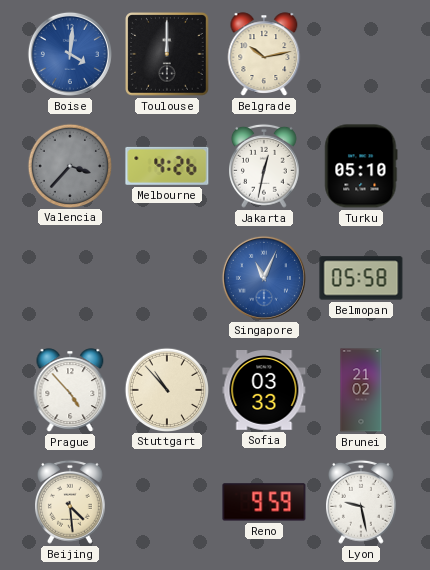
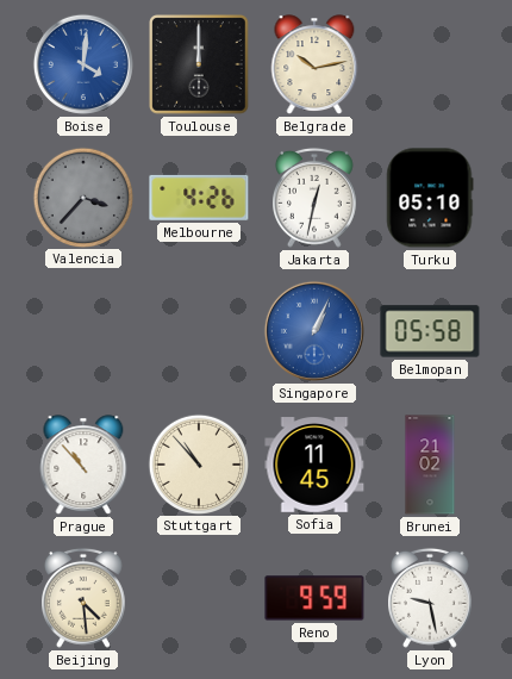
Singapore: 11:04 -> 1:04 (314, 331)
Prague: 4:53 -> 10:53 (83, 465)
Sofia: 03:33 -> 11:45 (314, 466)
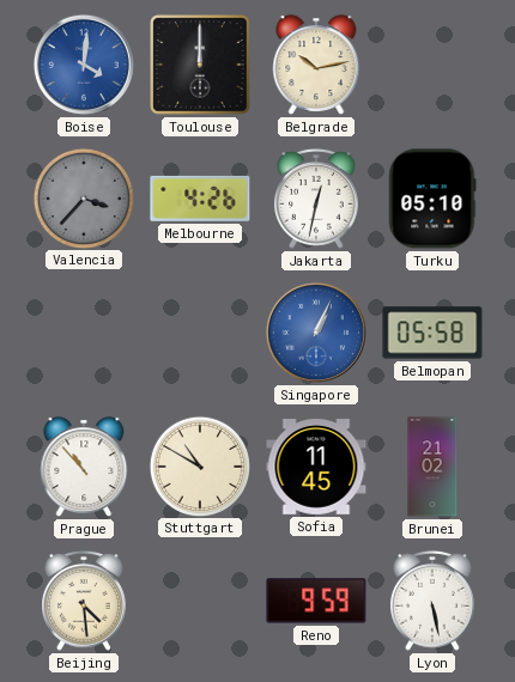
Stuttgart: 10:53 -> 10:50 (199, 465)
Lyon: 9:28 -> 5:28 (434, 601)
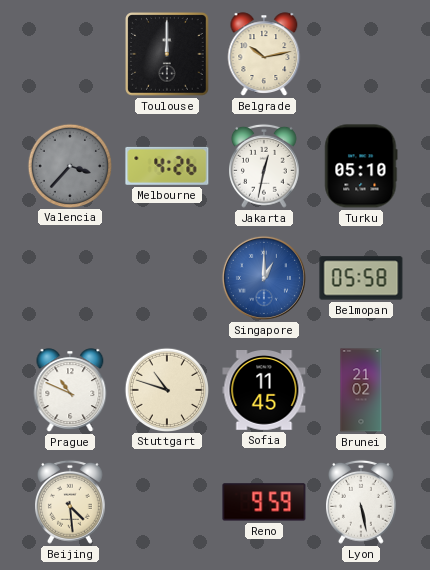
Boise: 4:01 -> none (84, 65)
Singapore: 1:04 -> 1:00 (264, 278)
Prague: 10:53 -> 10:49 (70, 390)
Stuttgart: 10:50 -> 10:48 (166, 389)
